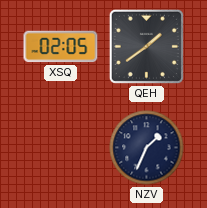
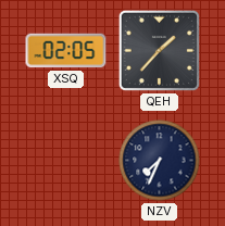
QEH: 1:39 -> 1:37 (159, 50)
NZV: 1:34 -> 7:34 (160, 161)
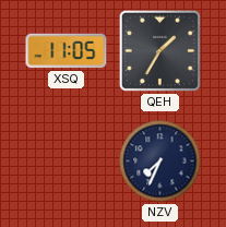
XSQ: 02:05 -> 11:05 (67, 51)
QEH: 1:37 -> 1:35 (159, 50)
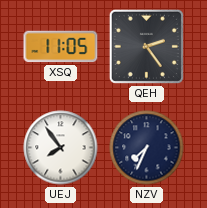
QEH: 1:35 -> 2:24 (146, 46)
UEJ: none -> 7:54 (61, 148)
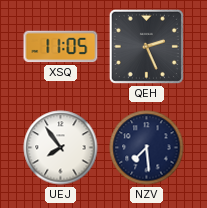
QEH: 2:24 -> 2:26 (146, 46)
NZV: 7:34 -> 7:29 (147, 148)
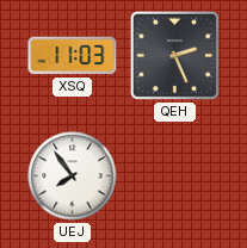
XSQ: 11:05 -> 11:03 (73, 56)
NZV: 7:29 -> none (147, 148)
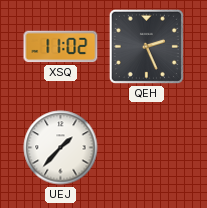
XSQ: 11:03 -> 11:02 (61, 47)
UEJ: 7:54 -> 1:37 (61, 148)
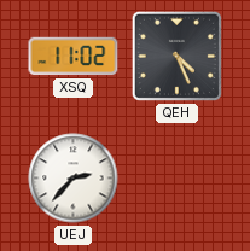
QEH: 2:26 -> 4:26 (176, 56)
UEJ: 1:37 -> 2:37 (74, 179)
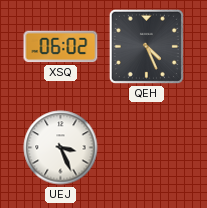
XSQ: 11:02 -> 06:02 (61, 47)
UEJ: 2:37 -> 3:26 (61, 148)
